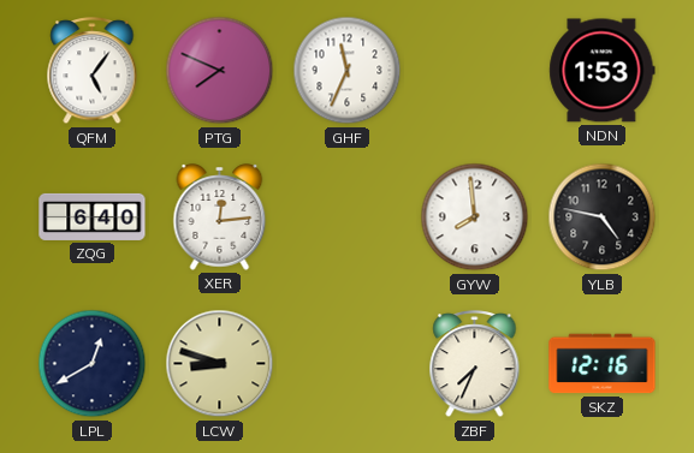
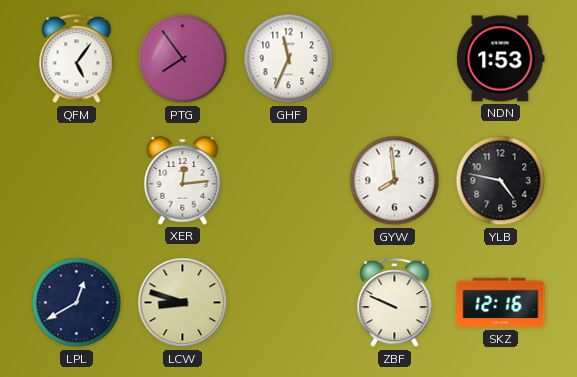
PTG: 7:49 -> 7:54 (183, 59)
ZQG: 6:40 -> none (93, 216)
ZBF: 7:34 -> 9:49 (395, 303)
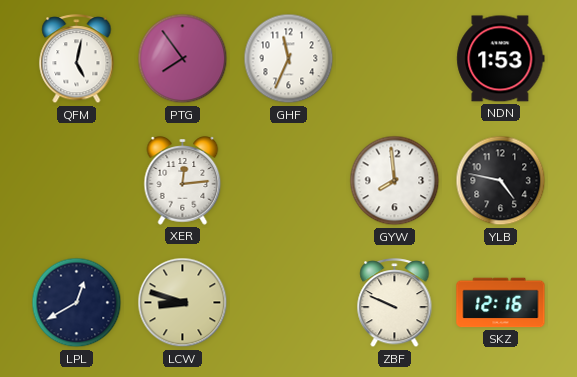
QFM: 5:06 -> 5:02 (77, 59)
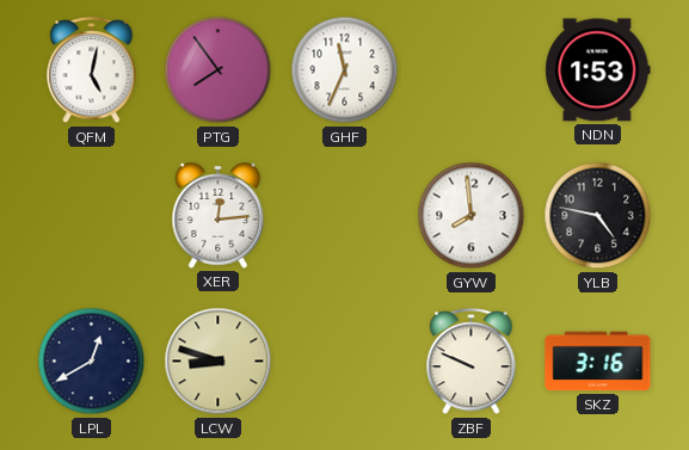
SKZ: 12:16 -> 3:16 (598, 362)
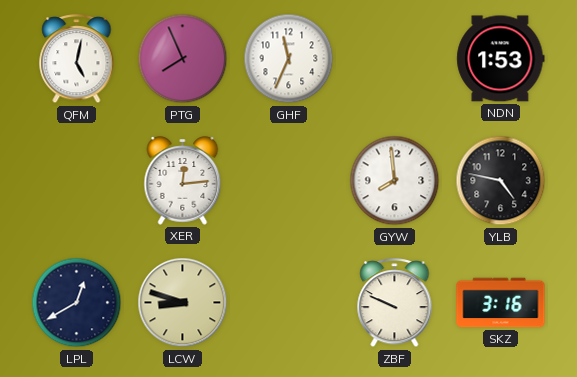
PTG: 7:54 -> 7:56 (183, 59)
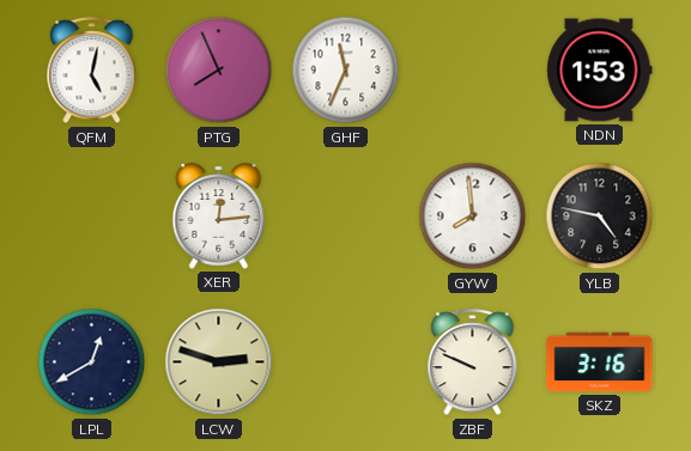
LCW: 8:48 -> 2:48 (219, 362)
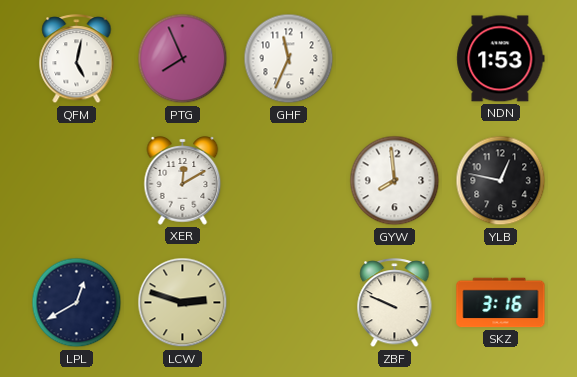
XER: 12:14 -> 12:10 (183, 181)
YLB: 4:47 -> 12:47 (501, 181)
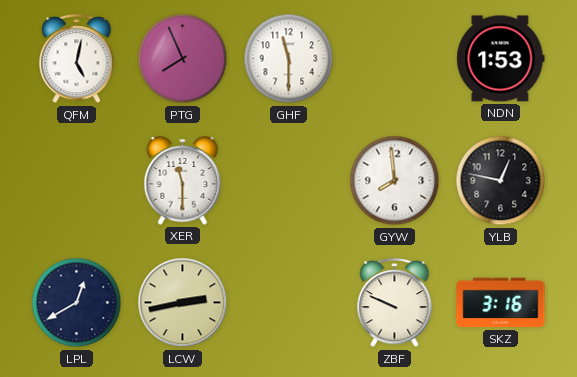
GHF: 11:34 -> 11:30 (289, 59)
XER: 12:10 -> 11:30 (183, 181)
LCW: 2:48 -> 2:43 (183, 303)
